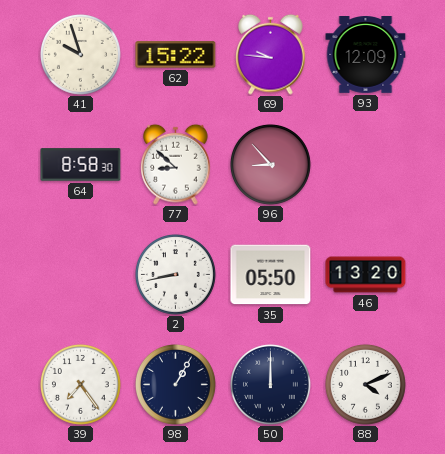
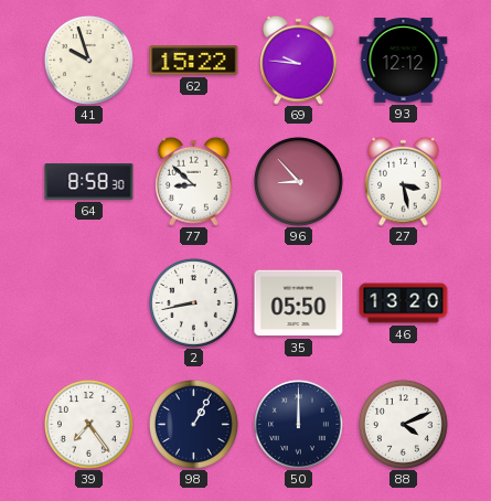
93: 12:09 -> 12:12 (404, 61)
27: none -> 3:28 (404, 181)
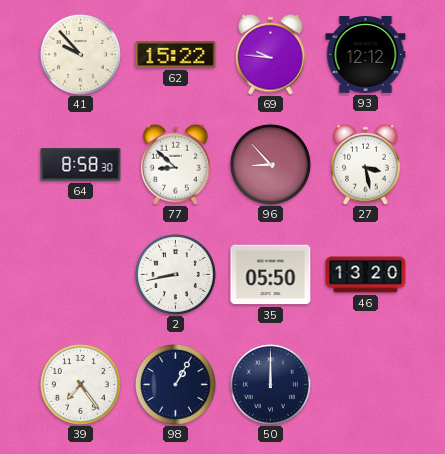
41: 9:57 -> 9:53 (80, 54)
88: 4:11 -> none (403, 424)
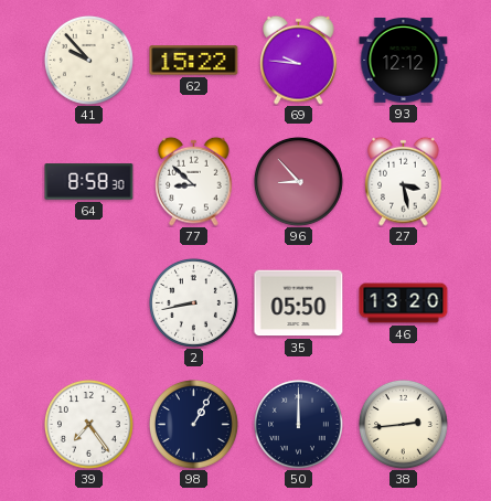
38: none -> 2:44 (403, 424)
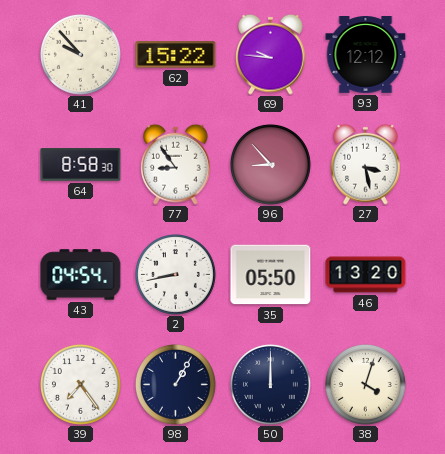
77: 8:52 -> 8:54 (176, 164)
43: none -> 04:54 (81, 275)
38: 2:44 -> 4:03 (365, 384)
